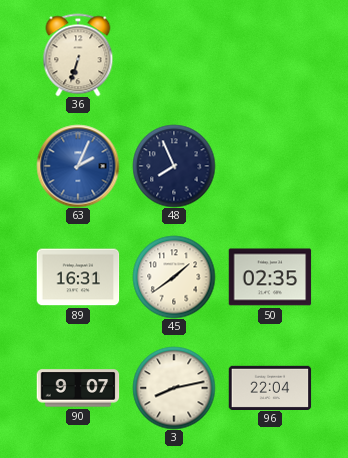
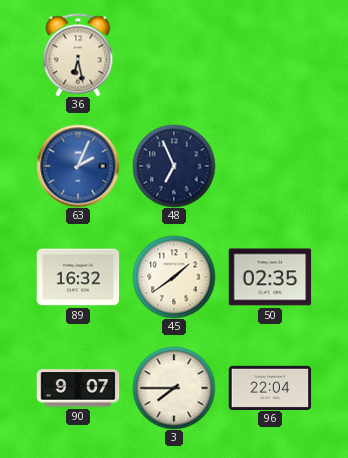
36: 6:33 -> 6:28 (78, 55)
48: 7:56 -> 6:56 (174, 166)
89: 16:31 -> 16:32 (78, 277)
3: 8:13 -> 7:45 (174, 388)
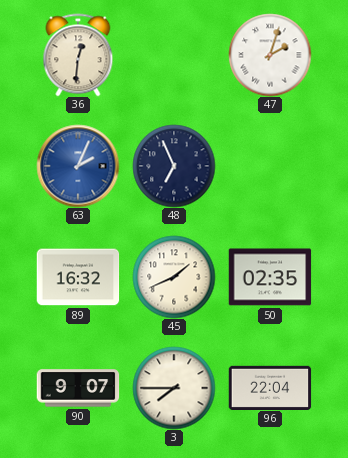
36: 6:28 -> 12:31 (78, 55)
47: none -> 2:03 (270, 55)
45: 1:39 -> 1:41 (174, 277)
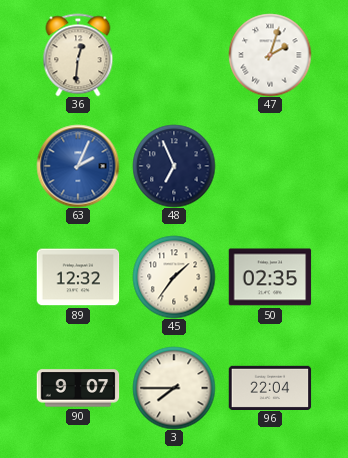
89: 16:32 -> 12:32 (78, 277)
45: 1:41 -> 1:36 (174, 277)
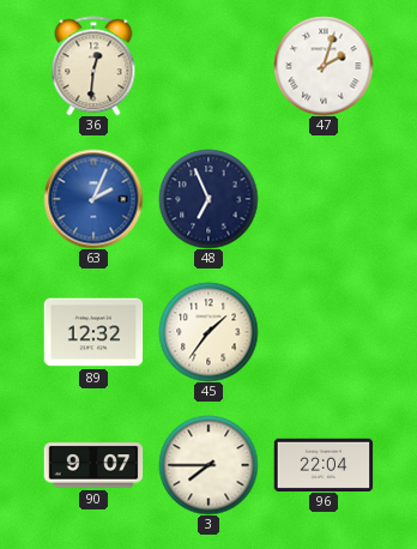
50: 02:35 -> none (270, 277)
